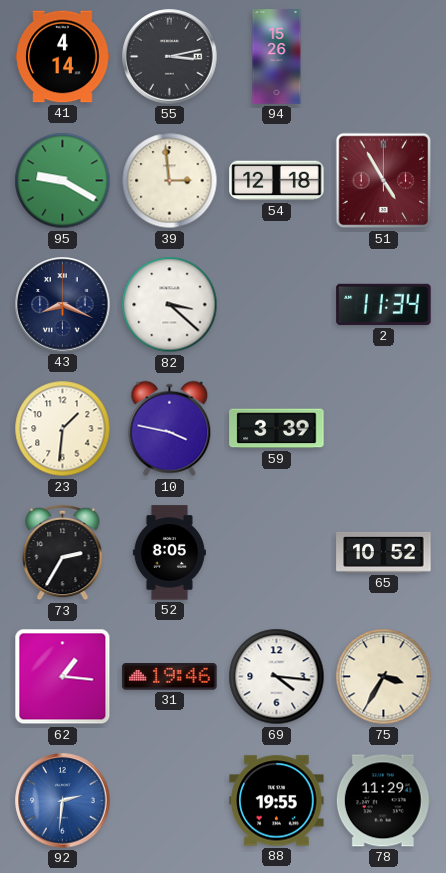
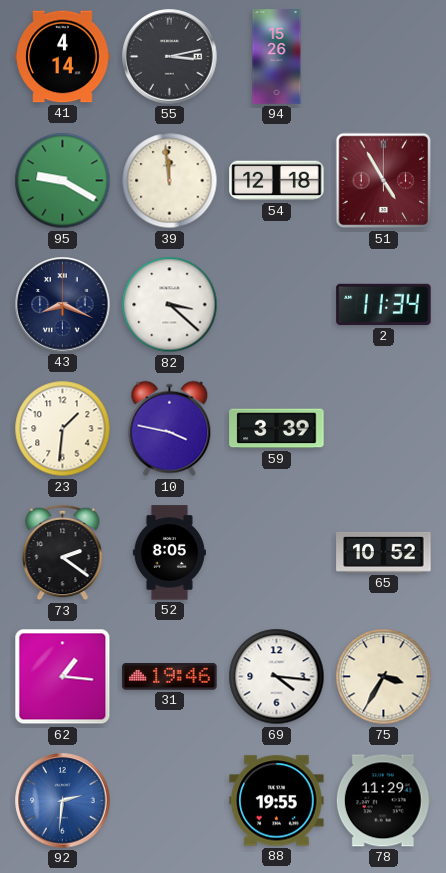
39: 2:59 -> 11:59 (170, 181)
73: 2:35 -> 2:21 (63, 553)
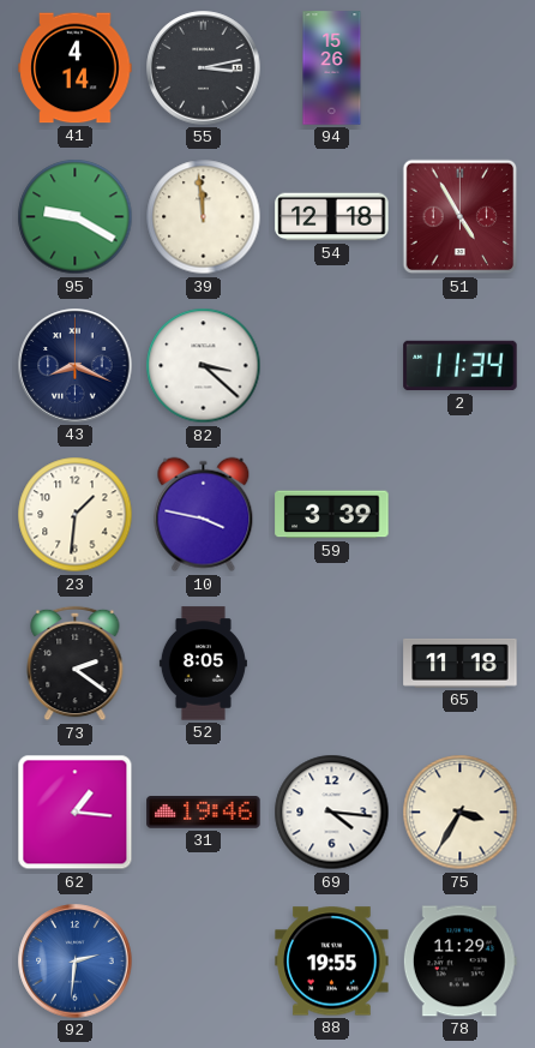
65: 10:52 -> 11:18 (461, 663)
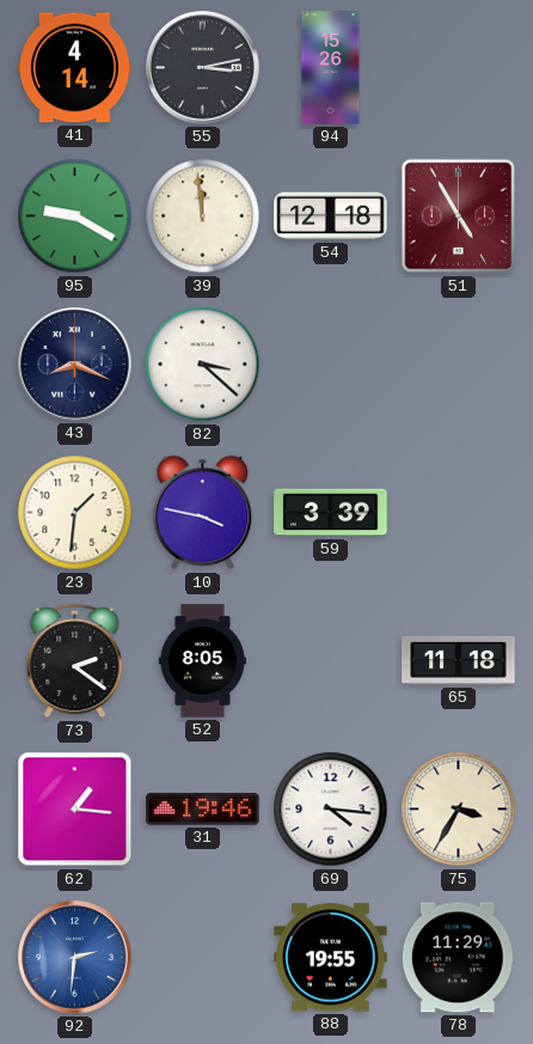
2: 11:34 -> none (461, 366)
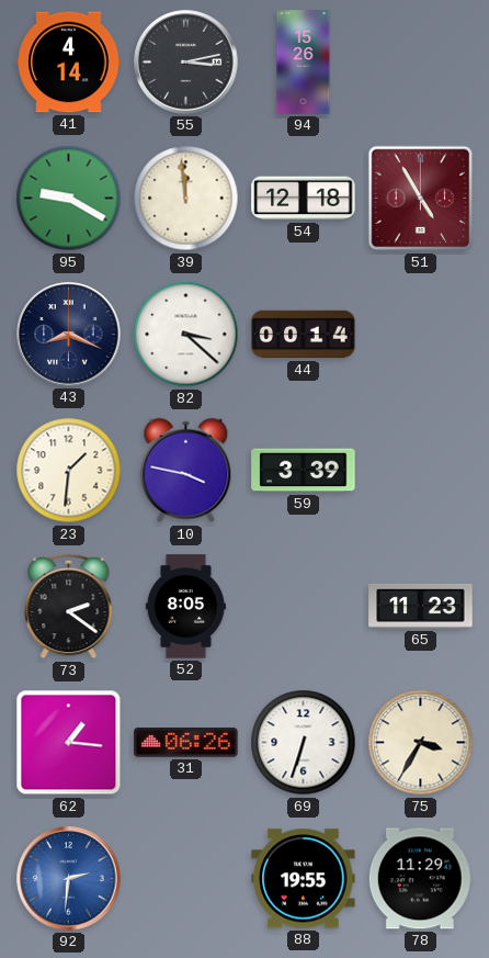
44: none -> 00:14 (304, 335)
65: 11:18 -> 11:23 (421, 606)
31: 19:46 -> 06:26 (186, 743)
69: 4:16 -> 6:33 (304, 743)
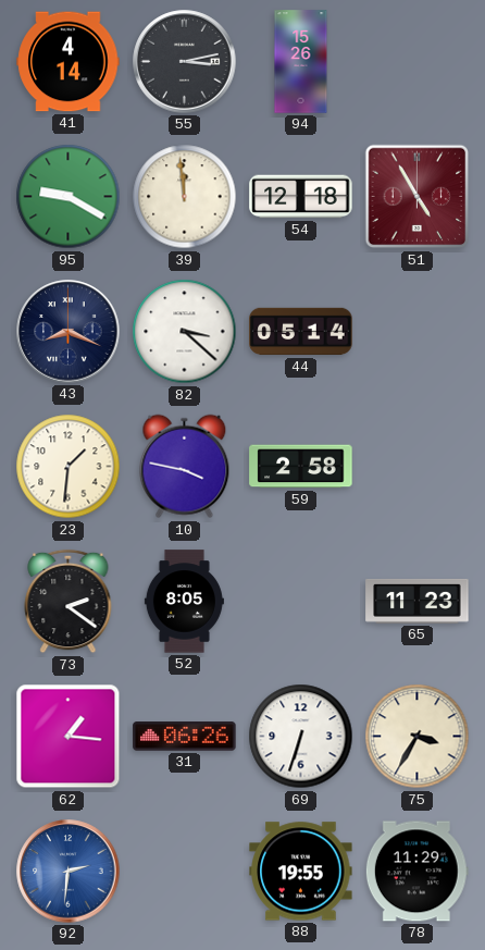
44: 00:14 -> 05:14 (301, 332)
59: 3:39 -> 2:58 (301, 467)
